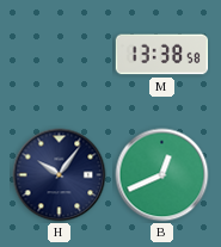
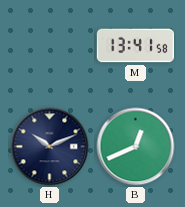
M: 13:38 -> 13:41 (135, 46)
H: 10:06 -> 10:11 (50, 147)
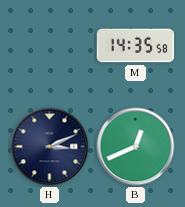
M: 13:41 -> 14:35 (135, 46)
H: 10:11 -> 3:11 (50, 147)
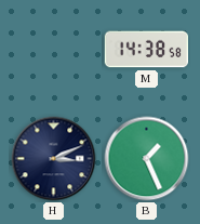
M: 14:35 -> 14:38 (146, 50)
B: 12:41 -> 1:26 (147, 159)
